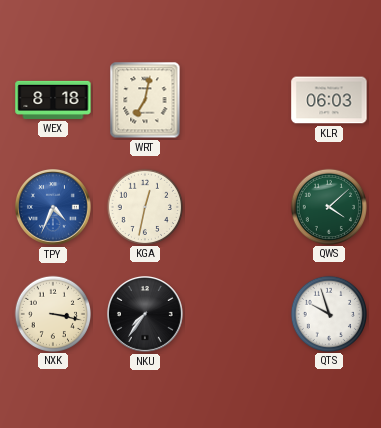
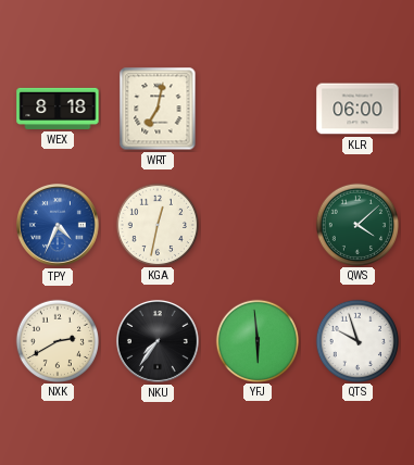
KLR: 06:03 -> 06:00 (357, 109)
NXK: 3:17 -> 2:40 (57, 340)
YFJ: none -> 5:59 (256, 340)
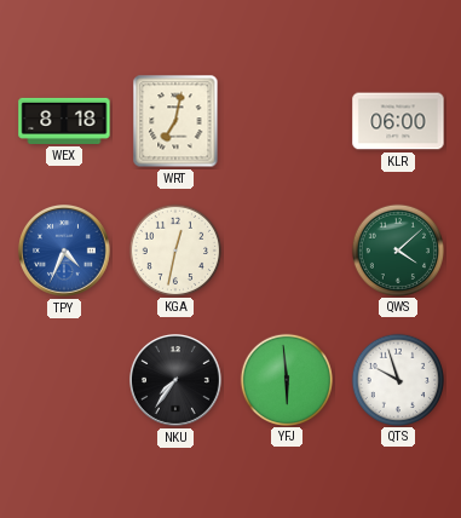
NXK: 2:40 -> none (57, 340)
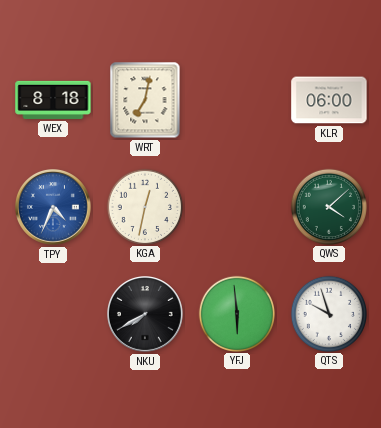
NKU: 7:36 -> 7:40 (146, 315)
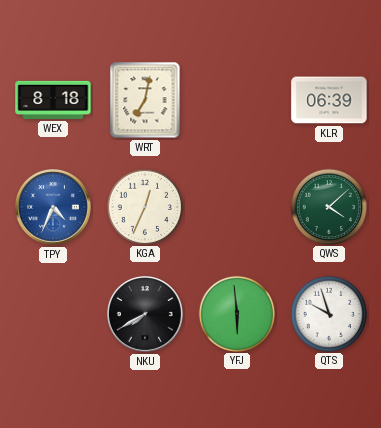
KLR: 06:00 -> 06:39 (329, 100)
KGA: 12:32 -> 12:34 (144, 206)
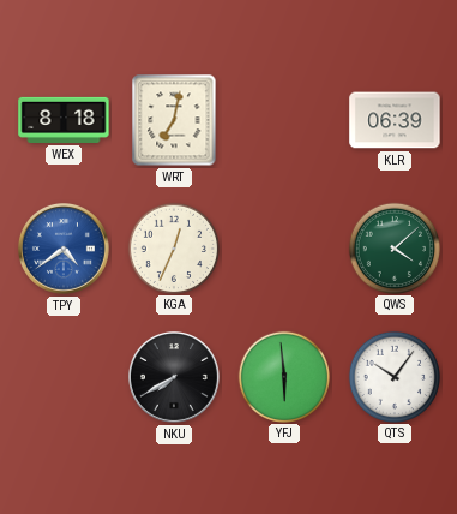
TPY: 4:34 -> 4:39 (65, 250)
QTS: 9:57 -> 10:06 (393, 376)
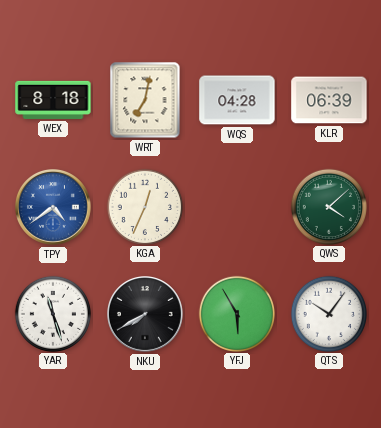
WQS: none -> 04:28 (237, 100)
YAR: none -> 11:27 (52, 313)
YFJ: 5:59 -> 5:55 (236, 313)
